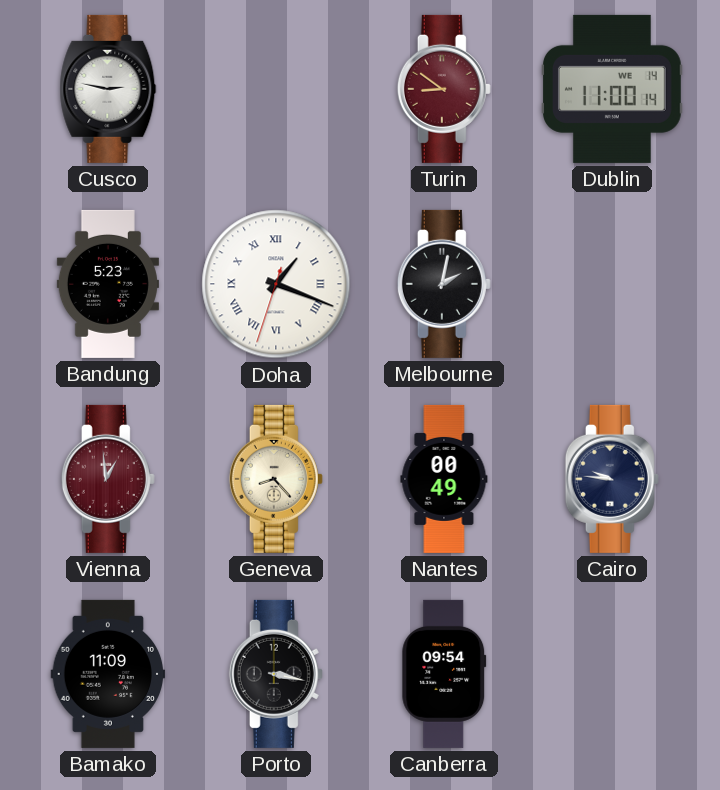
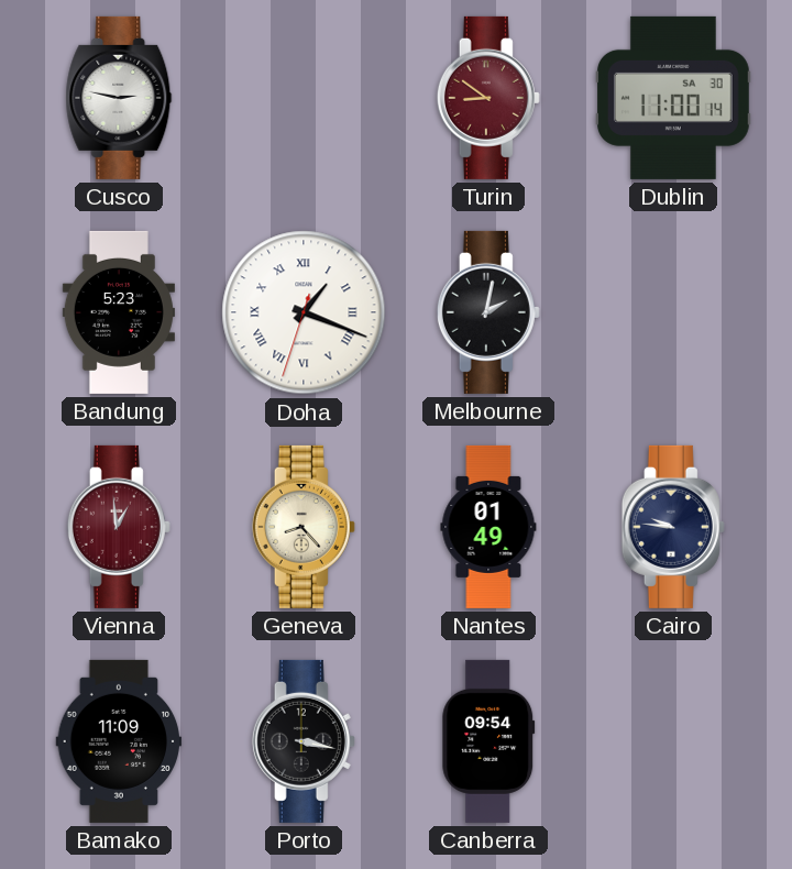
Dublin date: WE 14 -> SA 30 (674, 98)
Nantes: 00:49 -> 01:49 (488, 527)
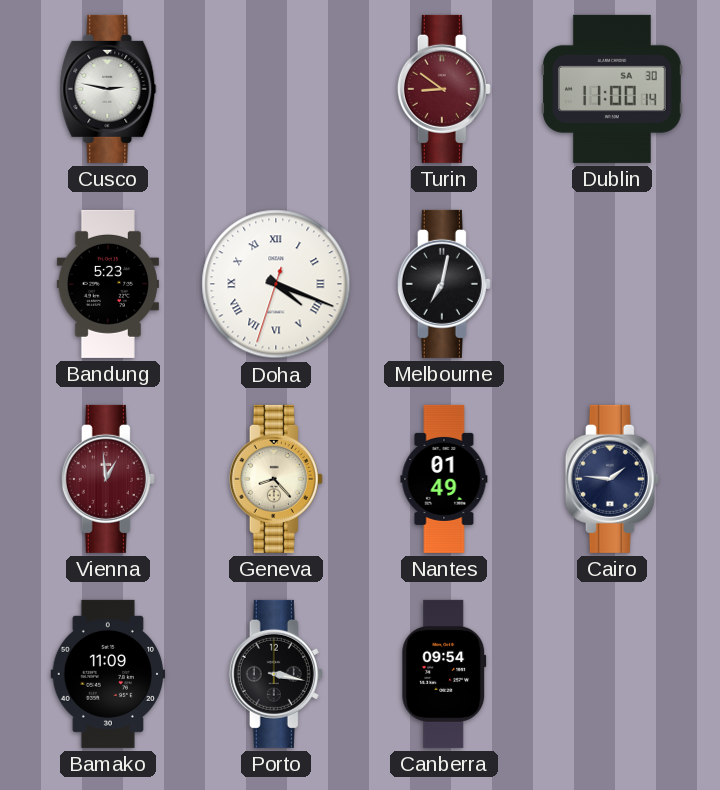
Doha: 1:18 -> 4:18 (276, 284)
Melbourne: 2:02 -> 7:02 (444, 284)
Cairo: 9:46 -> 1:46 (612, 479)
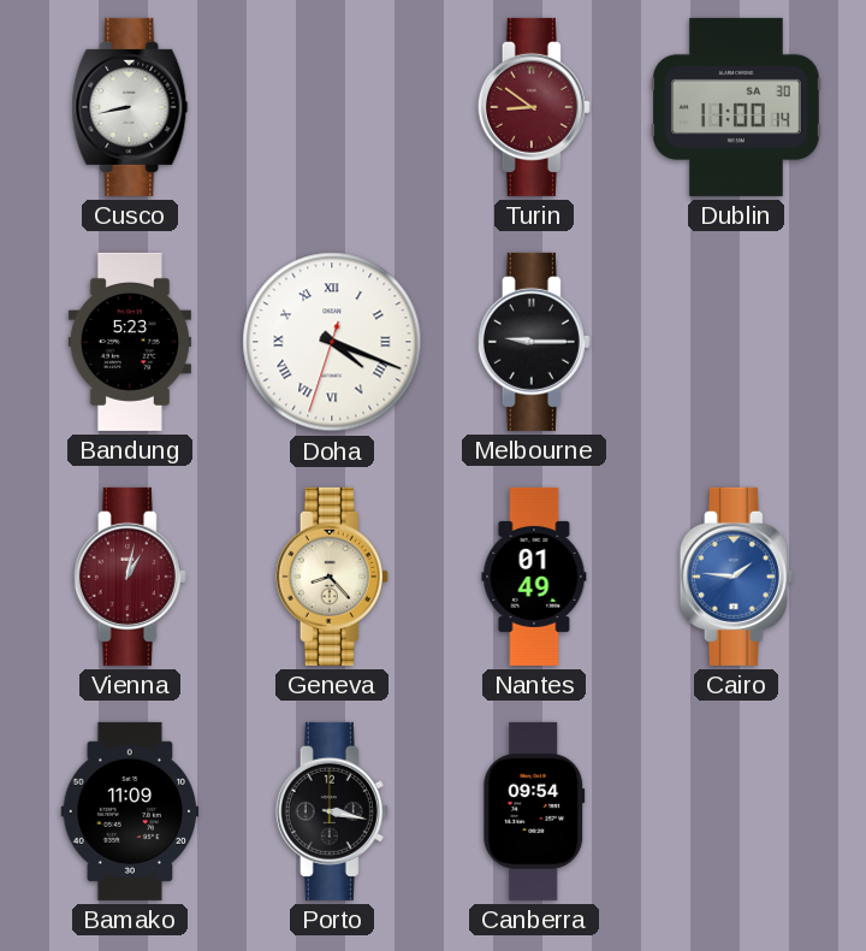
Cusco: 2:47 -> 8:43 (130, 107)
Melbourne: 7:02 -> 9:15 (534, 342)
Vienna: 12:59 -> 1:02 (130, 577)
Cairo dial: navy -> blue (736, 577)
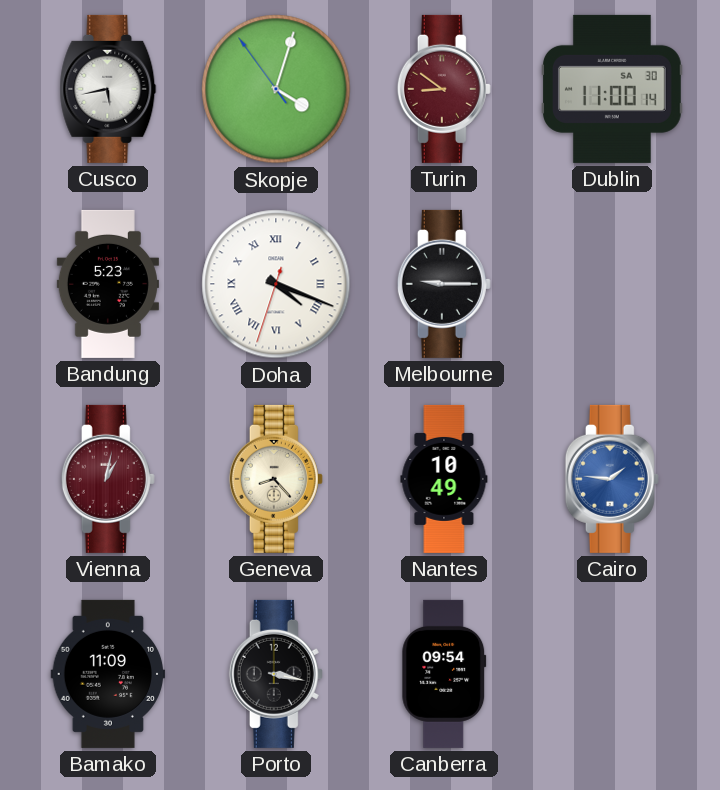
Cusco: 8:43 -> 5:43 (108, 89)
Skopje: none -> 4:02 (276, 89)
Nantes: 01:49 -> 10:49 (444, 479)
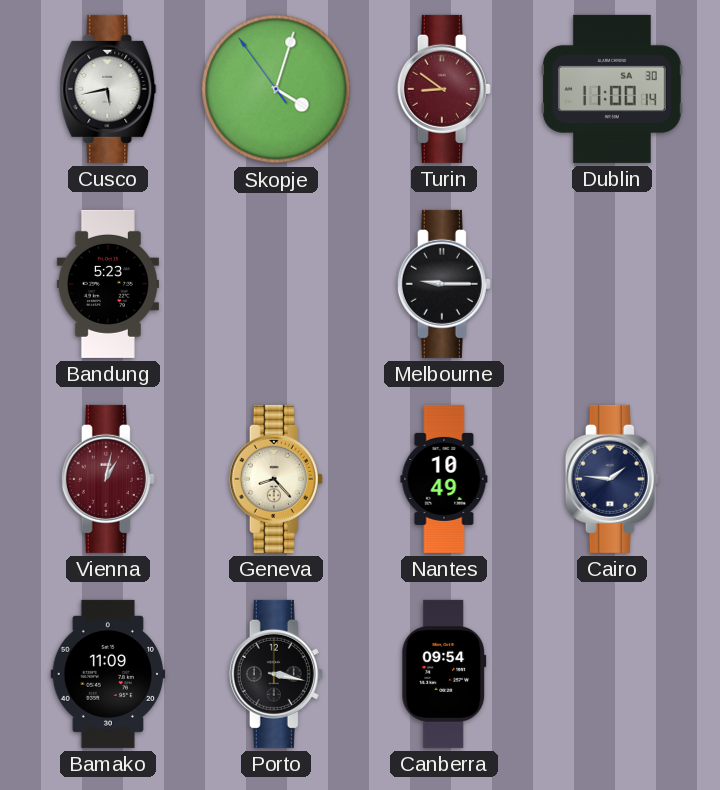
Doha: 4:18 -> none (276, 284)
Cairo dial: blue -> navy (612, 479)
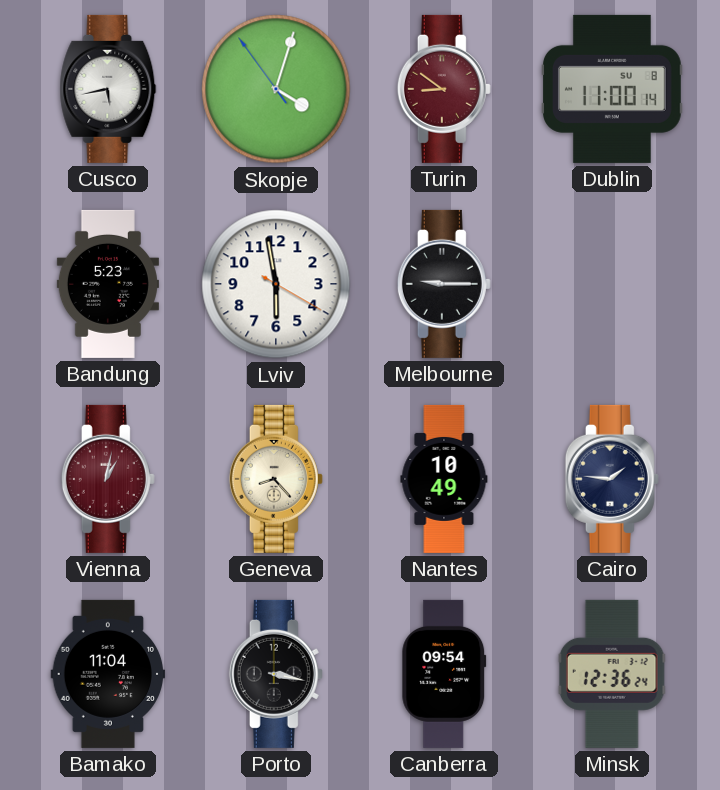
Dublin date: SA 30 -> SU 8 (613, 89)
Lviv: none -> 5:58 (276, 284)
Bamako: 11:09 -> 11:04 (108, 674)
Minsk: none -> 12:36 (612, 674)
